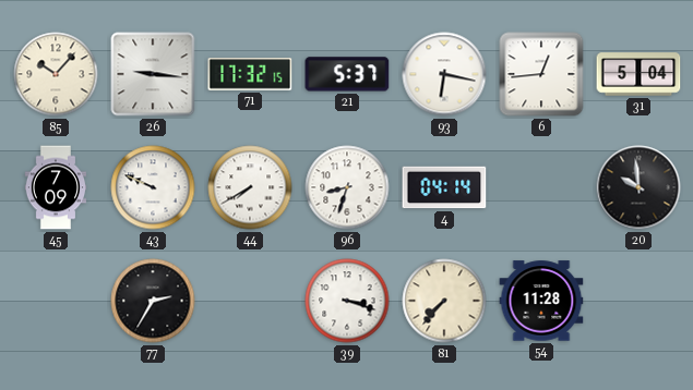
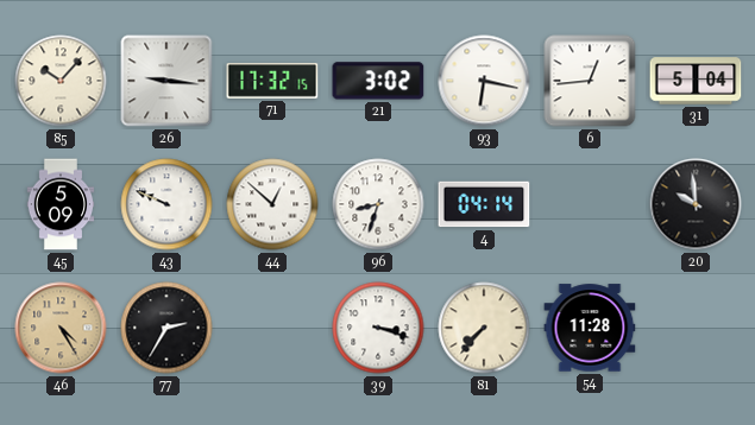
21: 5:37 -> 3:02 (378, 81)
45: 7:09 -> 5:09 (61, 204)
44: 7:40 -> 12:52 (272, 204)
46: none -> 4:25 (61, 328)
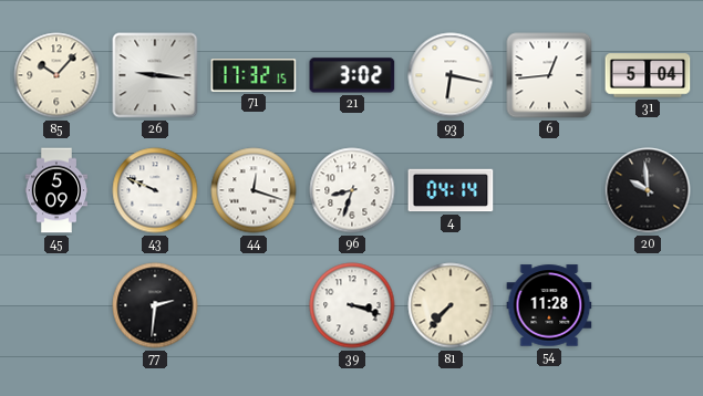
44: 12:52 -> 12:18 (254, 190)
46: 4:25 -> none (61, 328)
77: 2:35 -> 2:31 (155, 305)
